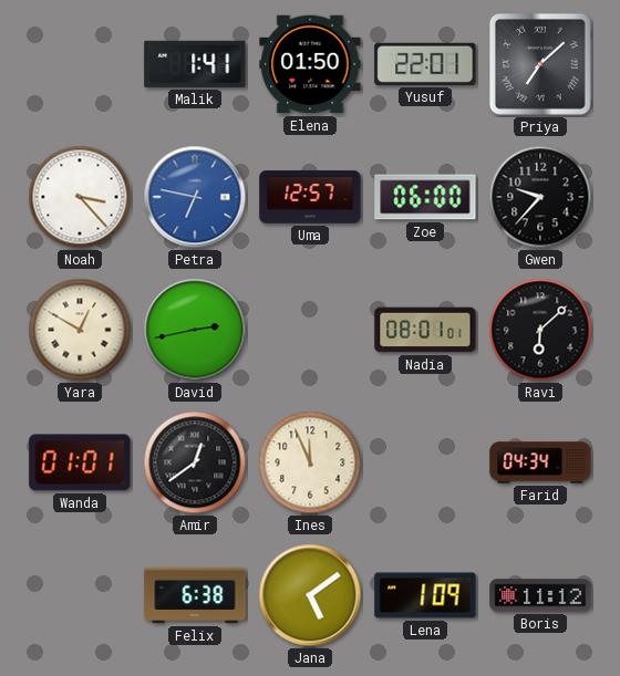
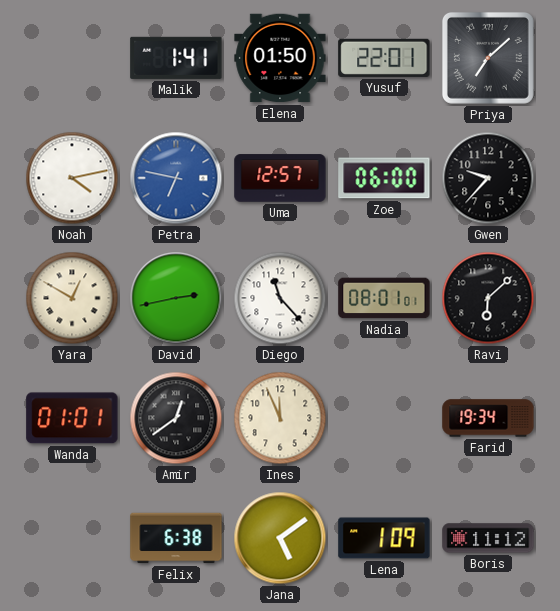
Noah: 3:23 -> 4:13 (72, 178)
Diego: none -> 11:23 (280, 298)
Farid: 04:34 -> 19:34 (488, 418)
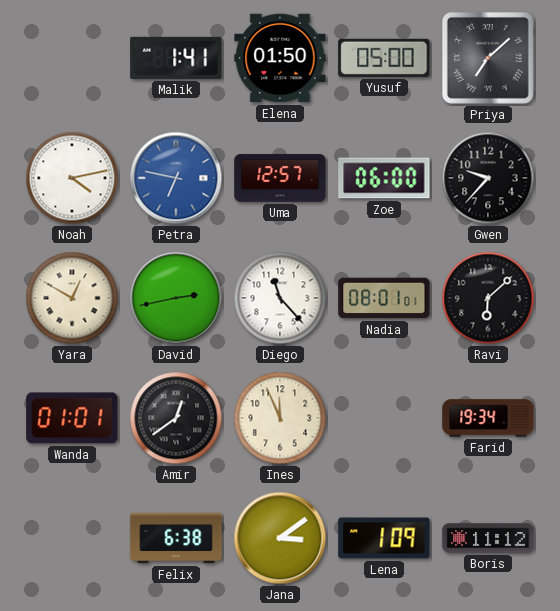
Yusuf: 22:01 -> 05:00 (384, 58)
Jana: 5:09 -> 3:09 (280, 538)
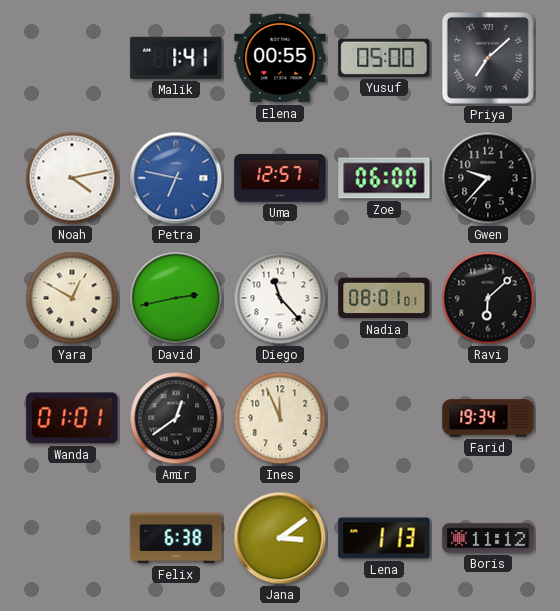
Elena: 01:50 -> 00:55 (280, 58)
Lena: 1:09 -> 1:13 (384, 538)
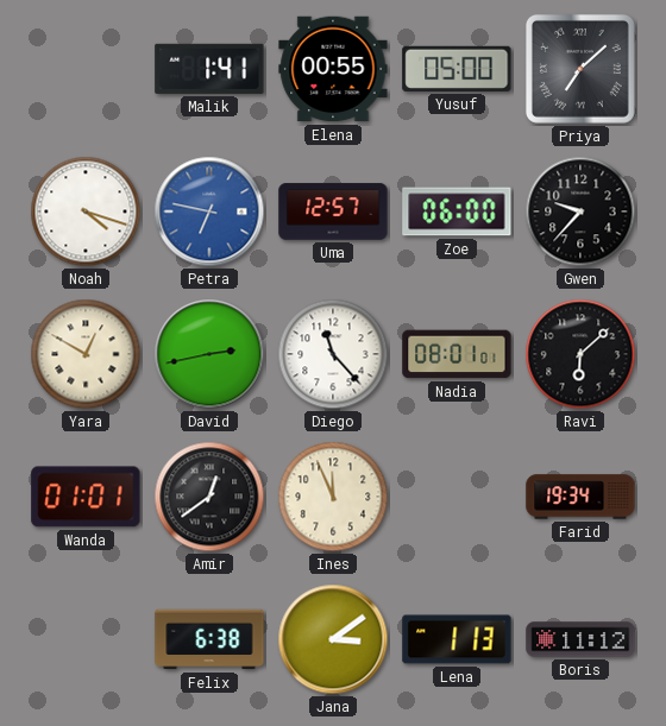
Noah: 4:13 -> 4:18 (86, 212)
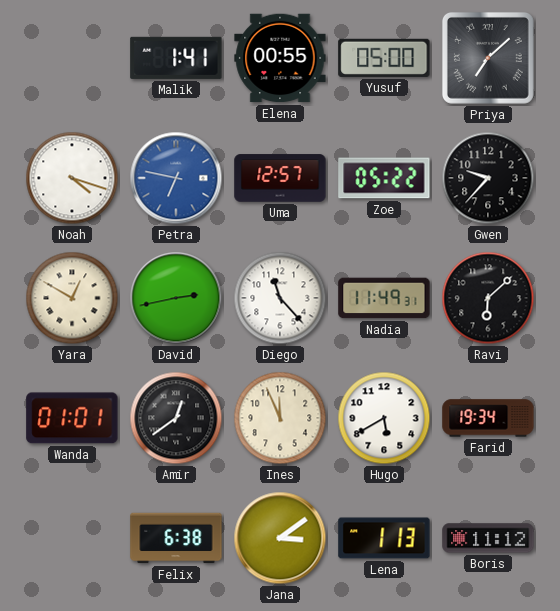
Zoe: 06:00 -> 05:22 (384, 178)
Nadia: 08:01 -> 11:49 (384, 298)
Hugo: none -> 5:40 (384, 418)
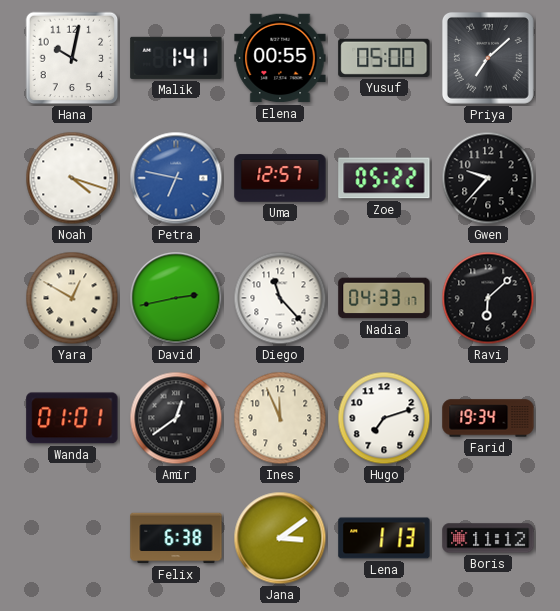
Hana: none -> 10:02 (72, 58)
Nadia: 11:49 -> 04:33 (384, 298)
Hugo: 5:40 -> 7:12 (384, 418)
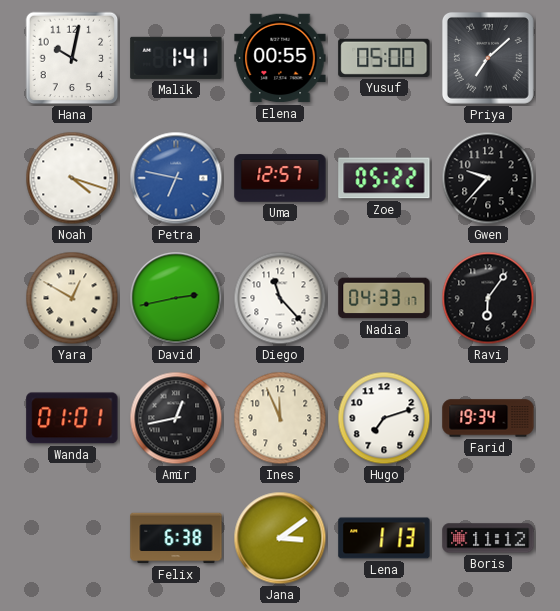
Ravi: 6:08 -> 6:06 (488, 298)
Amir: 12:39 -> 12:43 (176, 418)
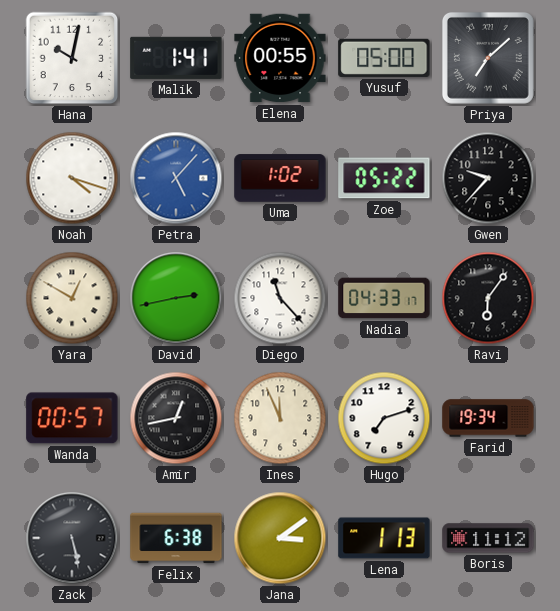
Petra: 6:47 -> 5:07 (176, 178)
Uma: 12:57 -> 1:02 (280, 178)
Wanda: 01:01 -> 00:57 (72, 418)
Zack: none -> 5:28 (72, 538)
